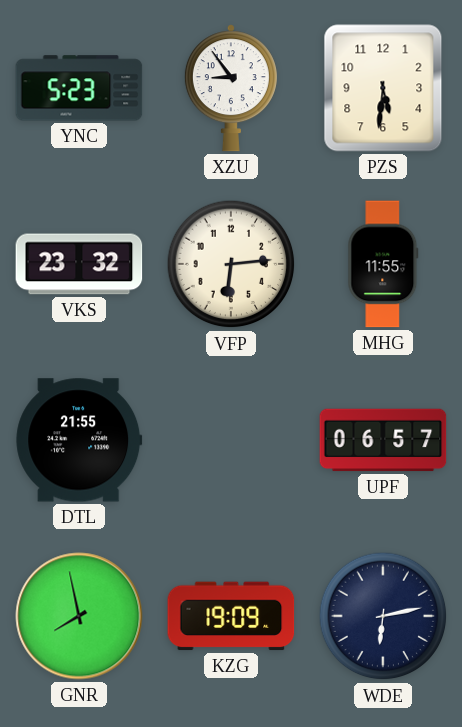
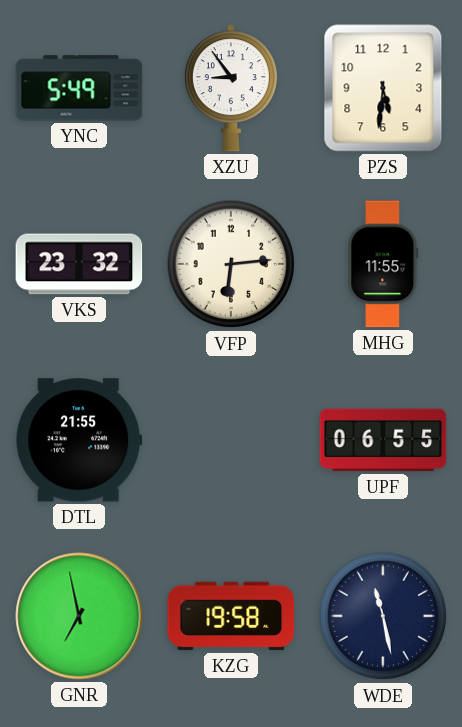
YNC: 5:23 -> 5:49 (79, 88)
UPF: 06:57 -> 06:55 (383, 440)
GNR: 7:58 -> 6:58 (79, 616)
KZG: 19:09 -> 19:58 (231, 616)
WDE: 6:13 -> 11:28 (383, 616)
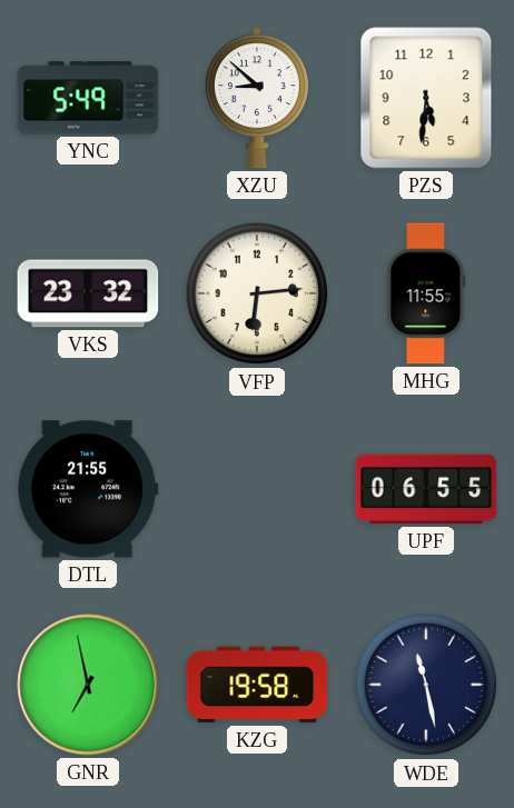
XZU: 8:54 -> 8:52 (257, 98)
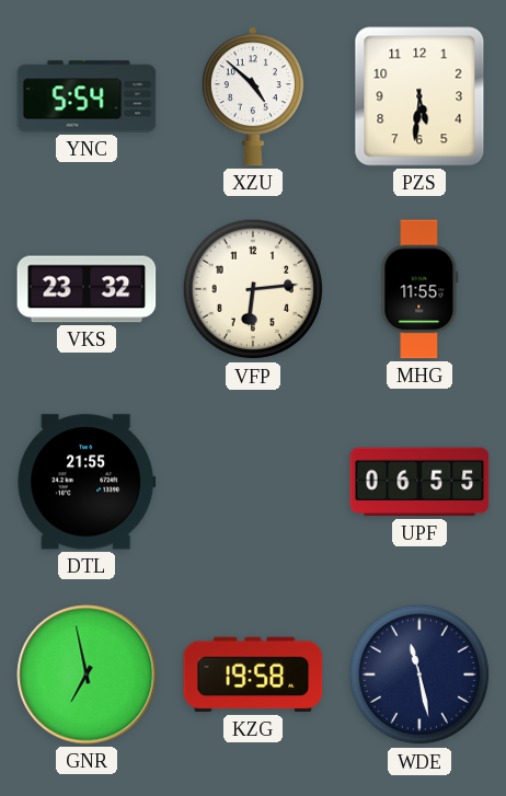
YNC: 5:49 -> 5:54 (87, 96)
XZU: 8:52 -> 4:52 (253, 96)
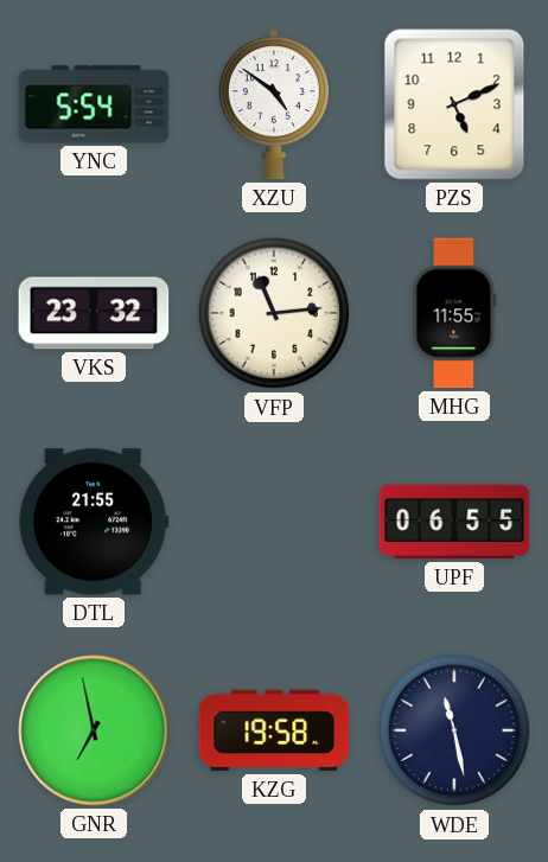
XZU: 4:52 -> 4:51 (274, 104)
PZS: 5:31 -> 5:11 (454, 104)
VFP: 6:14 -> 11:14 (274, 313)
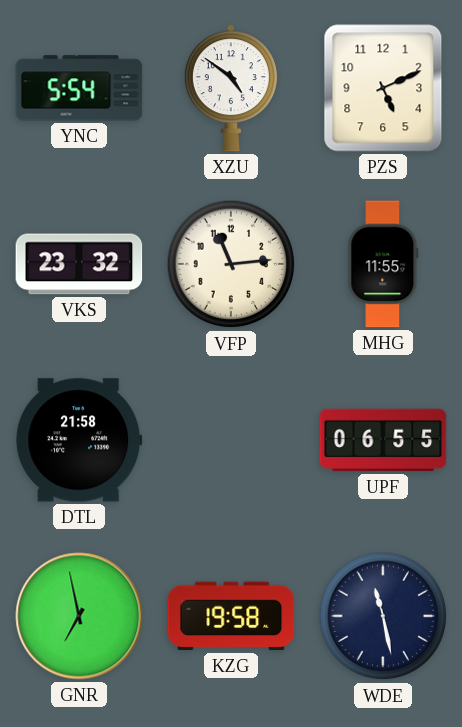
DTL: 21:55 -> 21:58 (79, 440)
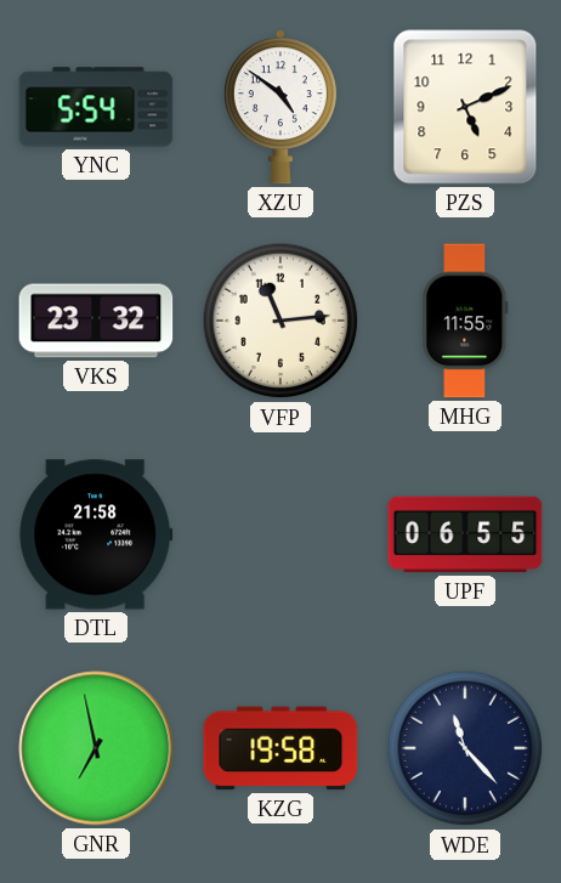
WDE: 11:28 -> 11:23 (465, 748)
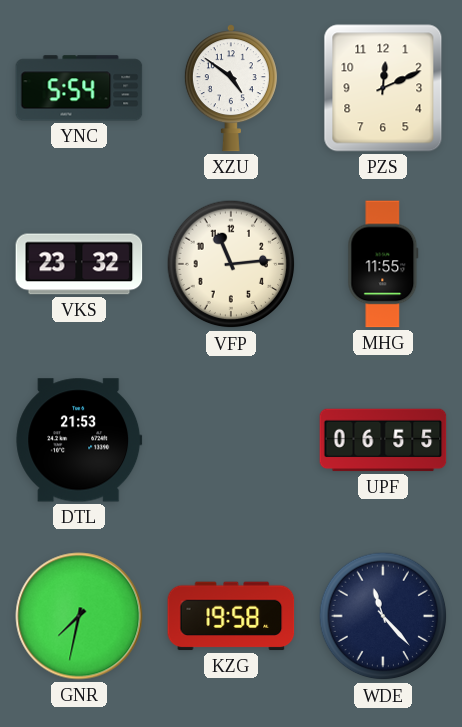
PZS: 5:11 -> 12:11 (383, 88)
DTL: 21:58 -> 21:53 (79, 440)
GNR: 6:58 -> 7:32 (79, 616)
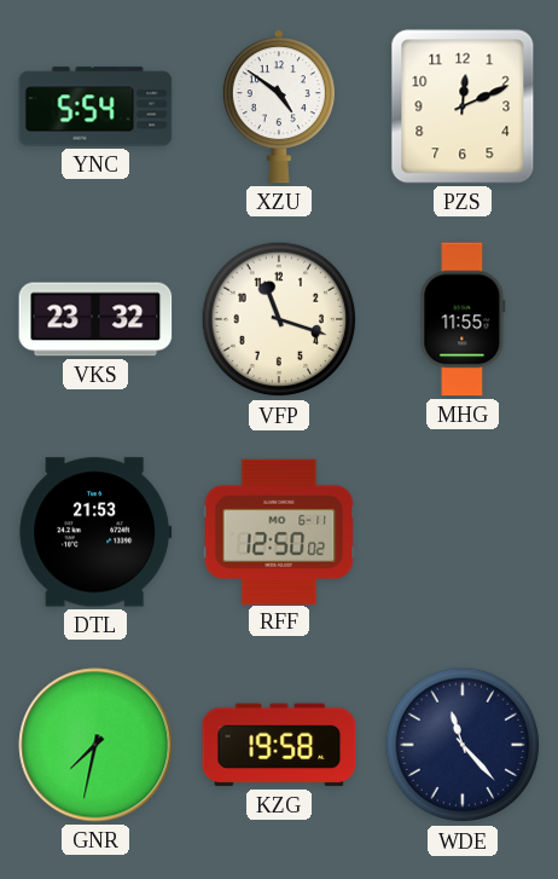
VFP: 11:14 -> 11:18 (279, 319)
RFF: none -> 12:50 (279, 531)
UPF: 06:55 -> none (383, 440)
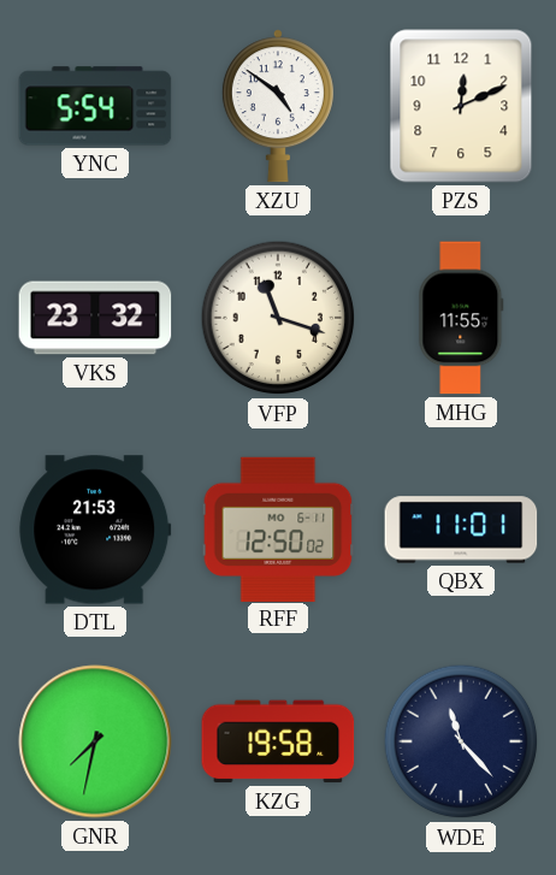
QBX: none -> 11:01 (461, 530)
